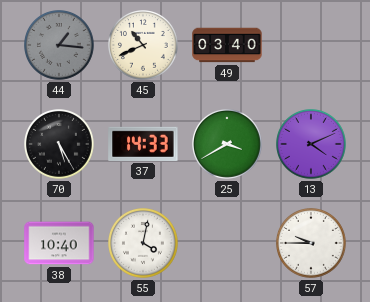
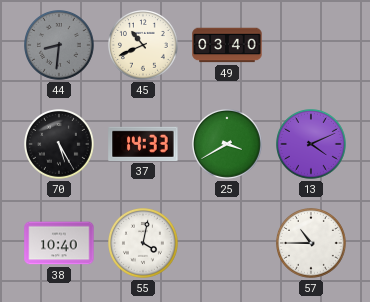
44: 1:16 -> 8:31 (60, 46)
57: 9:45 -> 10:45 (312, 244)
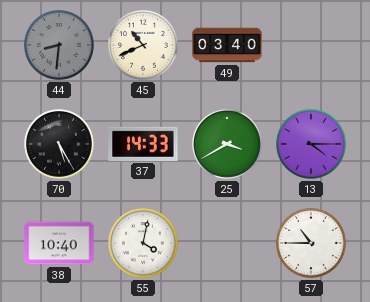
13: 4:11 -> 4:15 (312, 145)
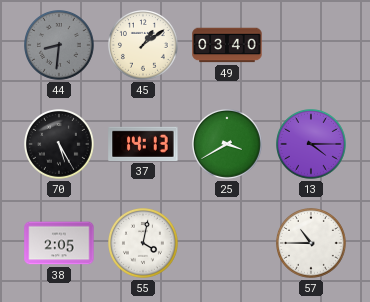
45: 10:41 -> 1:09 (144, 46)
37: 14:33 -> 14:13 (143, 144)
38: 10:40 -> 2:05 (59, 243)
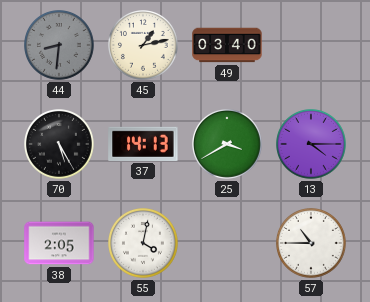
45: 1:09 -> 1:13 (144, 46)
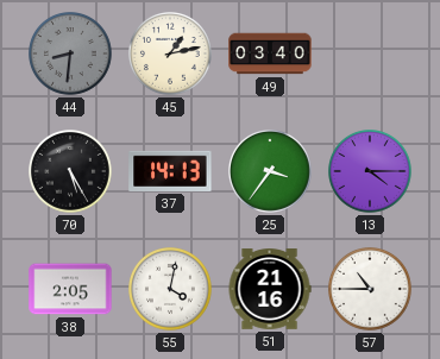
25: 3:40 -> 3:36 (271, 172)
51: none -> 21:16 (270, 289)
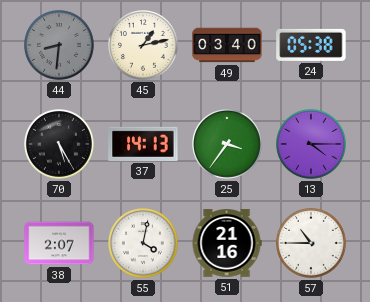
24: none -> 05:38 (311, 45)
38: 2:05 -> 2:07 (59, 243)
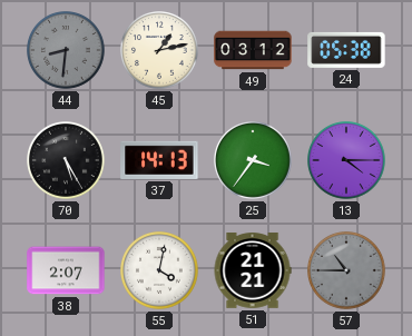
49: 03:40 -> 03:12 (253, 50)
51: 21:16 -> 21:21 (253, 270)
57 dial: white -> grey (347, 271)
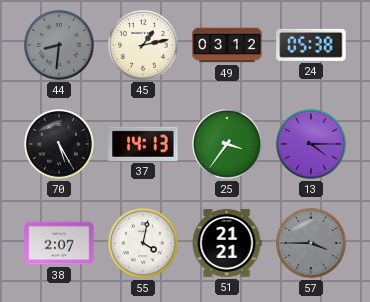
57: 10:45 -> 3:45 (312, 244)
